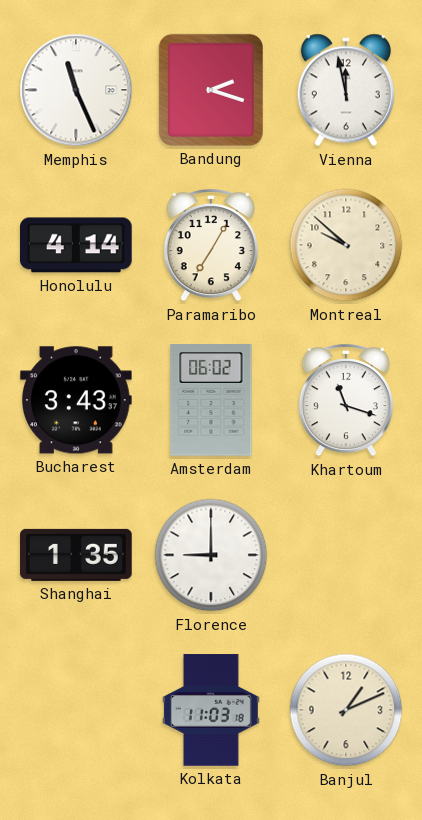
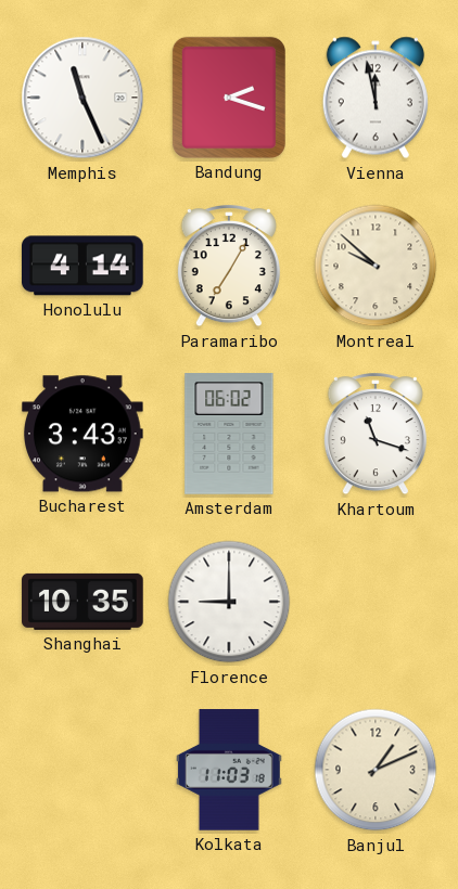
Shanghai: 1:35 -> 10:35 (82, 602)
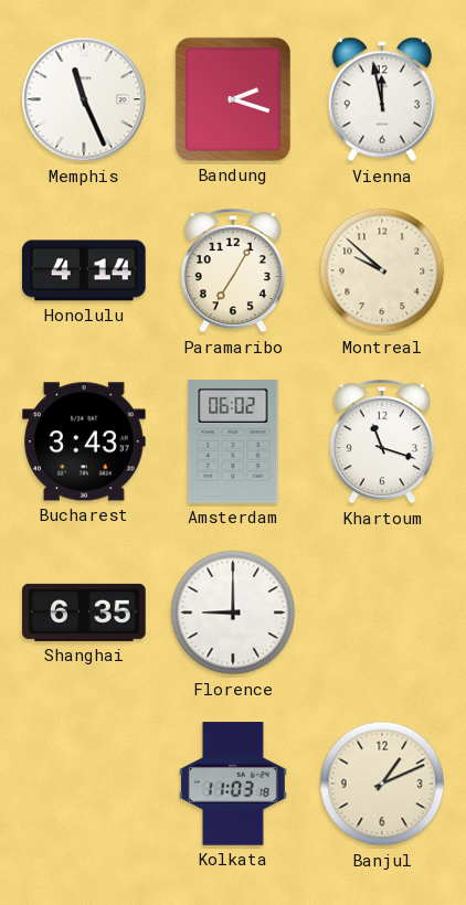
Shanghai: 10:35 -> 6:35 (84, 613)
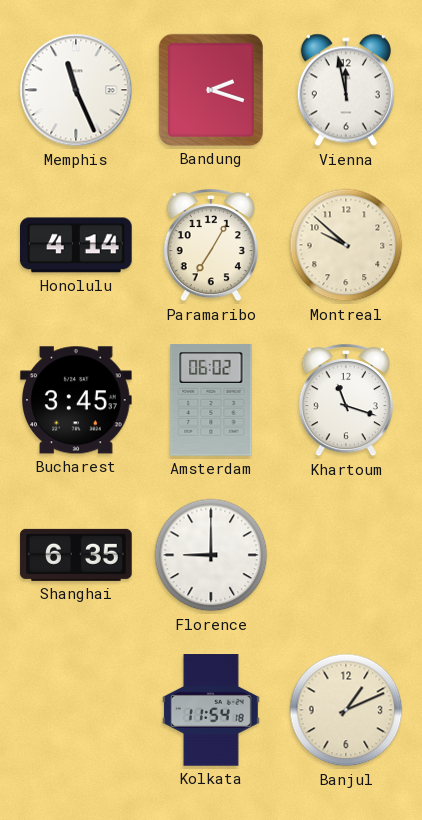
Bucharest: 3:43 -> 3:45 (77, 400)
Kolkata: 11:03 -> 11:54 (211, 710)
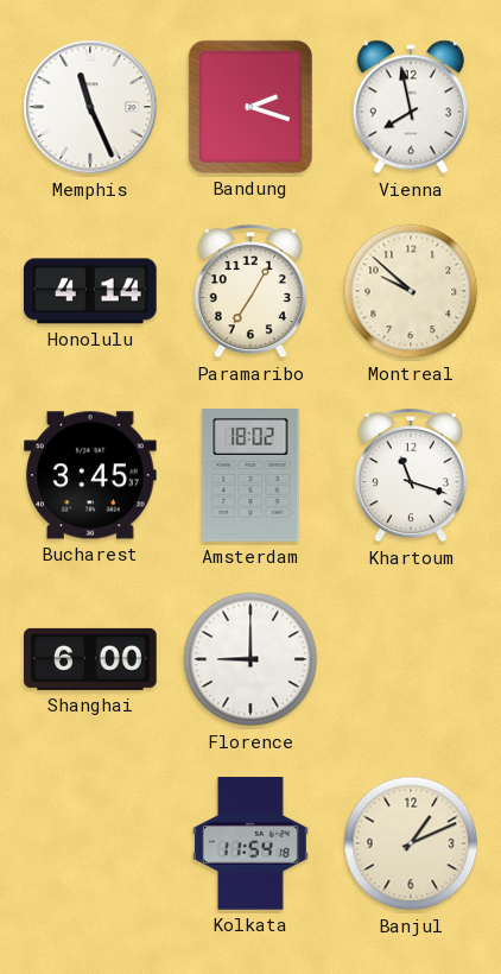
Vienna: 11:58 -> 7:58 (411, 107)
Amsterdam: 06:02 -> 18:02 (251, 475)
Shanghai: 6:35 -> 6:00 (90, 659)
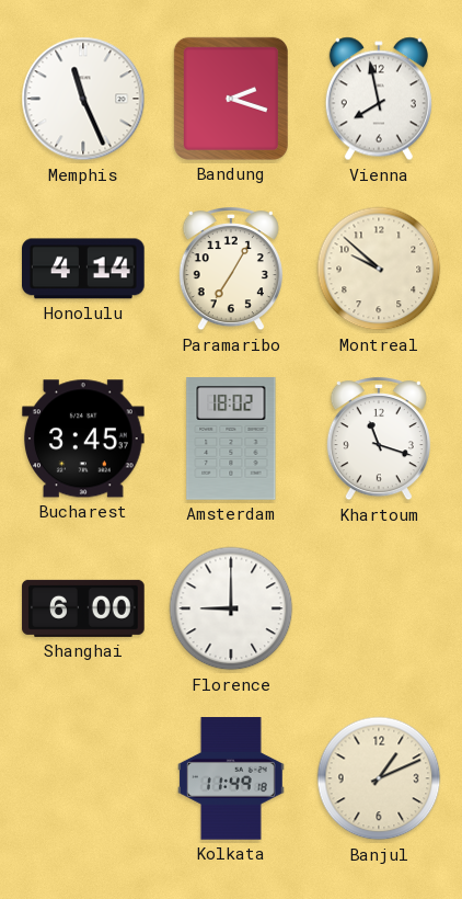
Kolkata: 11:54 -> 11:49 (231, 778)
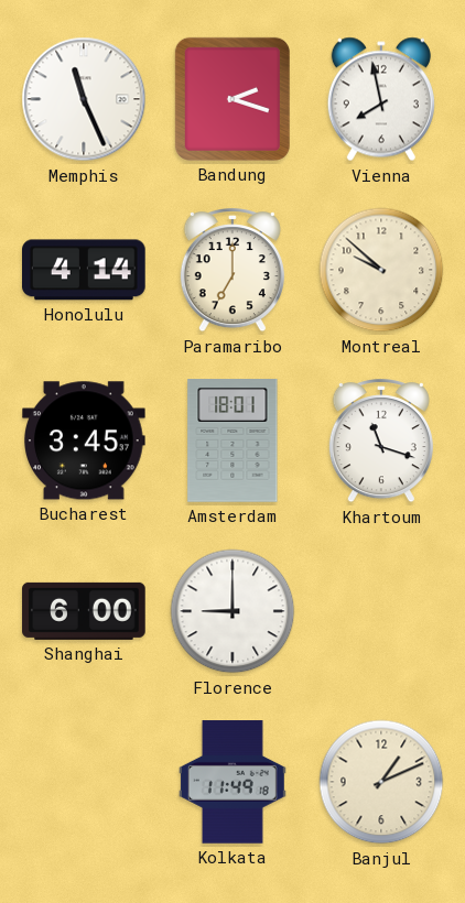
Paramaribo: 7:05 -> 7:00 (233, 271)
Amsterdam: 18:02 -> 18:01 (233, 440)
